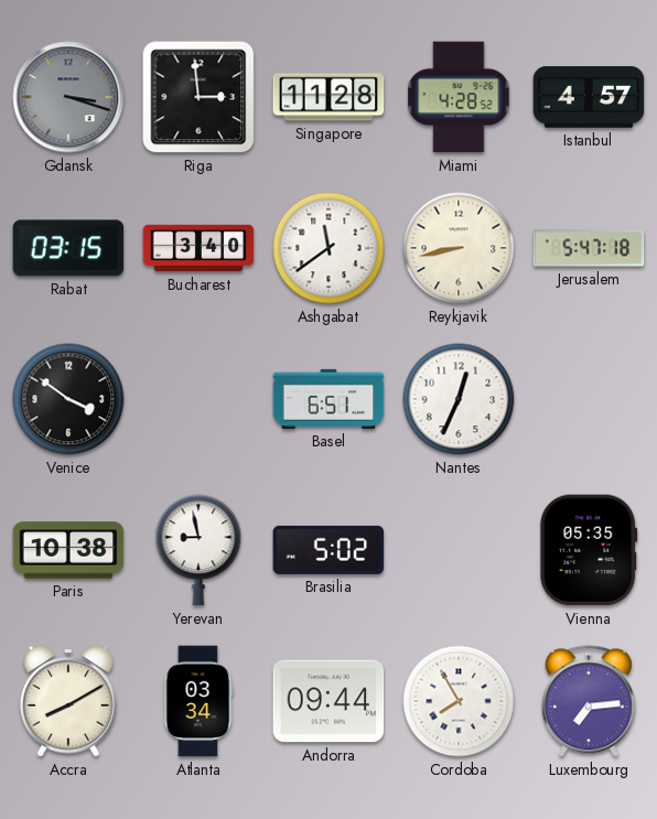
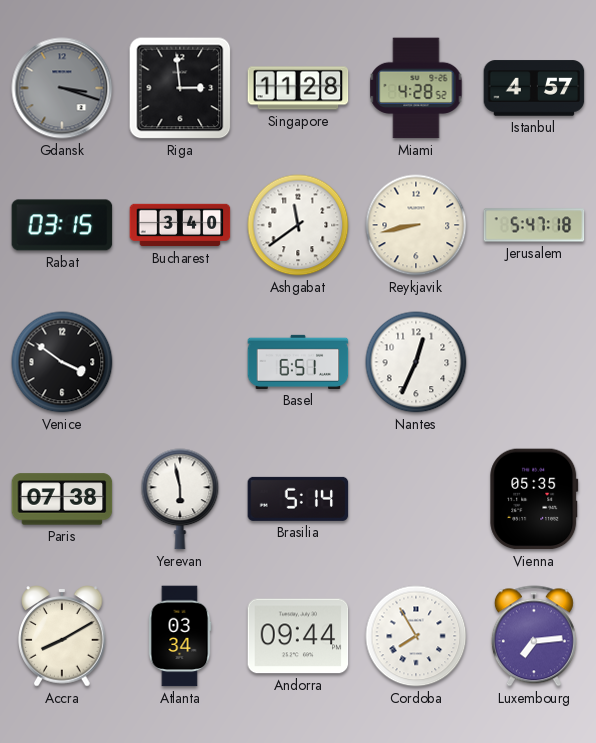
Paris: 10:38 -> 07:38 (62, 499)
Yerevan: 8:58 -> 5:58 (180, 499)
Brasilia: 5:02 -> 5:14 (298, 499)
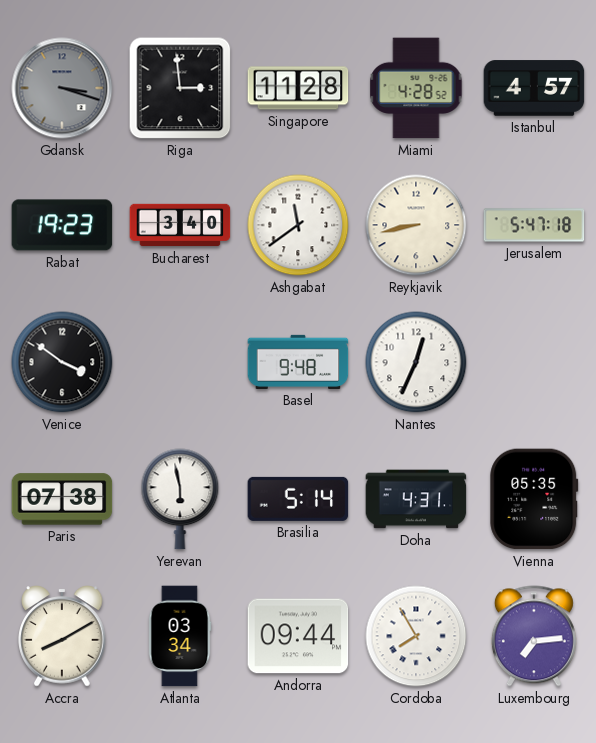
Rabat: 03:15 -> 19:23 (62, 225)
Basel: 6:51 -> 9:48 (298, 362)
Doha: none -> 4:31 (416, 499)
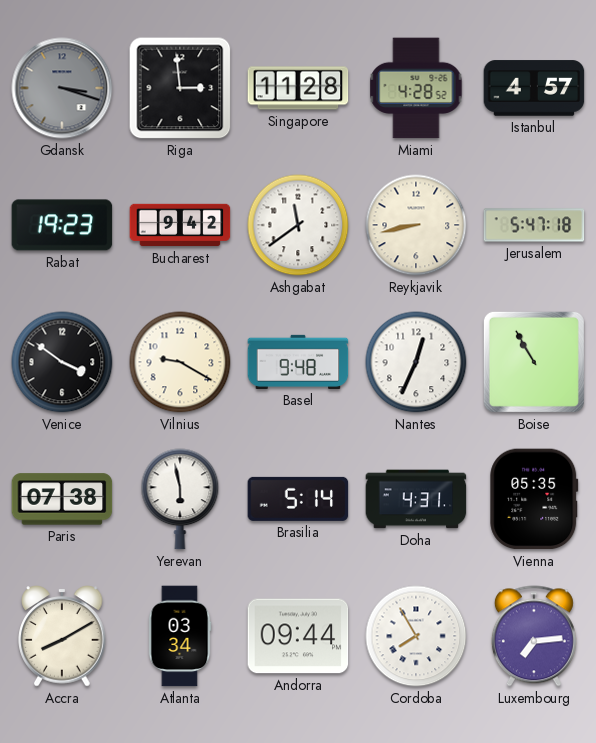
Bucharest: 3:40 -> 9:42 (180, 225)
Vilnius: none -> 9:20 (180, 362)
Boise: none -> 10:55 (534, 362)
